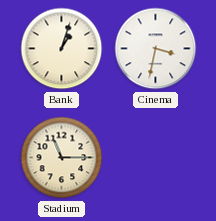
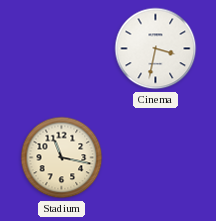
Bank: 1:03 -> none (62, 49)
Stadium: 11:15 -> 11:17 (62, 158)
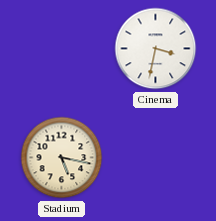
Stadium: 11:17 -> 5:17 (62, 158)
